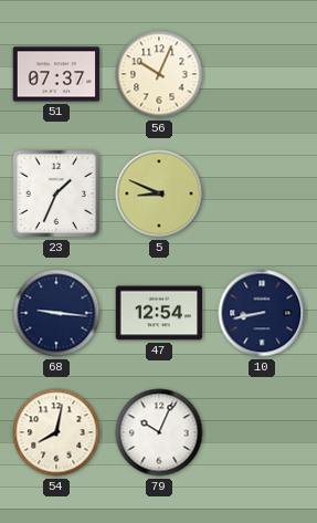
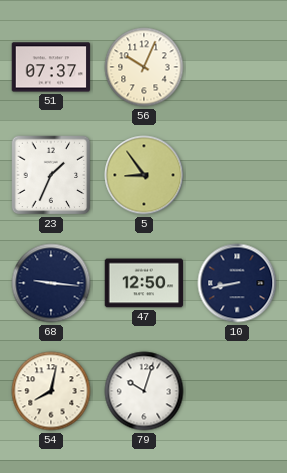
5: 8:49 -> 8:54 (144, 175)
47: 12:54 -> 12:50 (144, 283)
79: 10:04 -> 10:03 (144, 391)
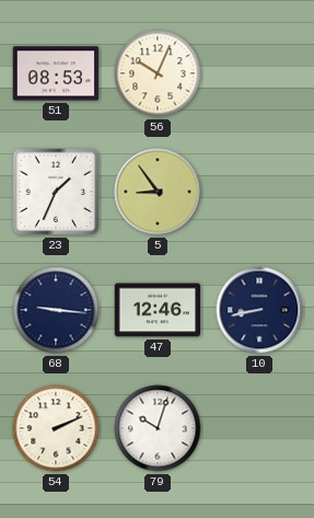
51: 07:37 -> 08:53 (56, 73)
47: 12:50 -> 12:46 (158, 310)
54: 8:02 -> 2:11 (56, 428)
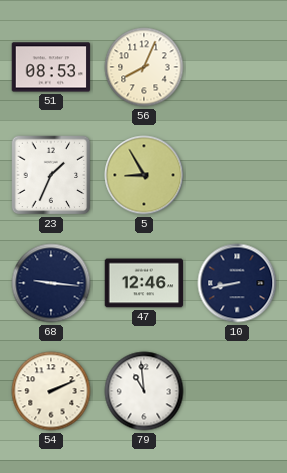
56: 10:04 -> 8:04 (144, 67)
5: 8:54 -> 8:55 (144, 175)
79: 10:03 -> 10:59 (144, 391)
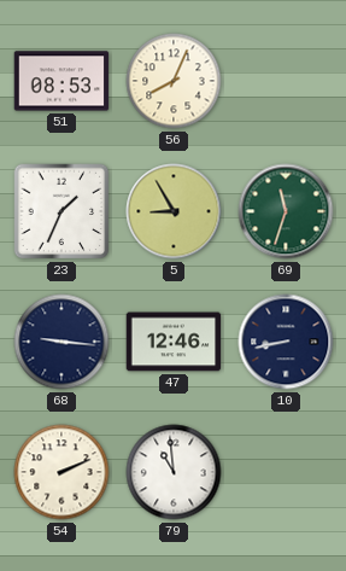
69: none -> 11:33 (286, 211)
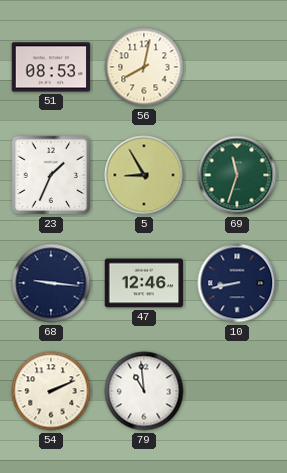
56: 8:04 -> 8:02 (144, 67)
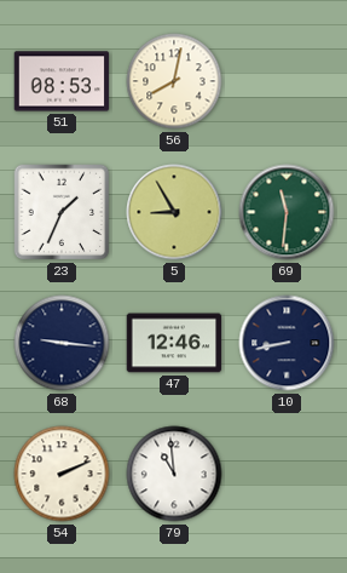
69: 11:33 -> 11:31 (287, 212)
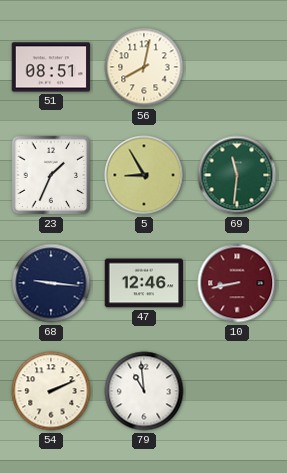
51: 08:53 -> 08:51 (51, 67)
10 dial: navy -> burgundy (237, 283)
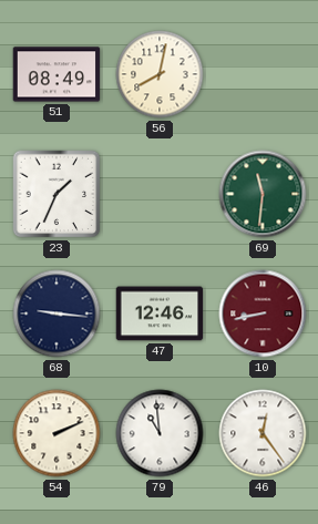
51: 08:51 -> 08:49 (57, 74)
5: 8:55 -> none (144, 175)
46: none -> 12:24 (263, 433)
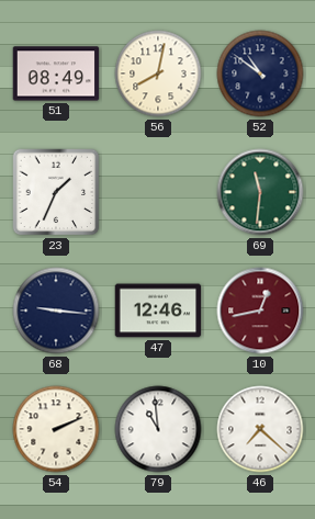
52: none -> 10:51 (260, 74)
10: 8:43 -> 12:43 (260, 311)
46: 12:24 -> 7:22 (260, 429)
